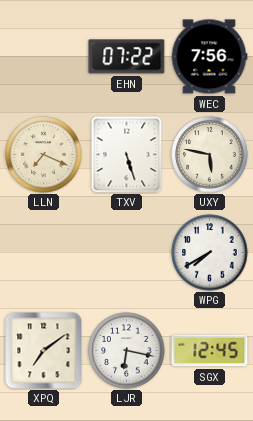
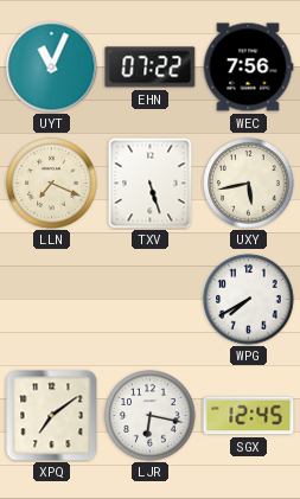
UYT: none -> 11:04 (52, 68)
UXY: 5:47 -> 5:43 (249, 184)
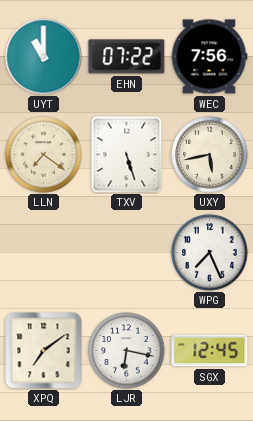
UYT: 11:04 -> 11:00 (44, 57)
LLN: 7:19 -> 7:21 (44, 155)
WPG: 7:40 -> 7:26 (210, 253)
